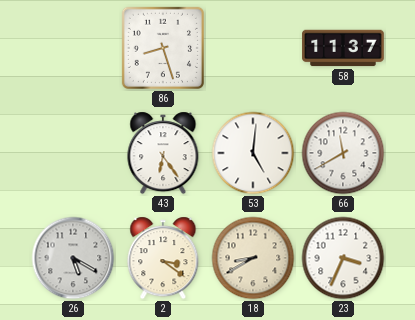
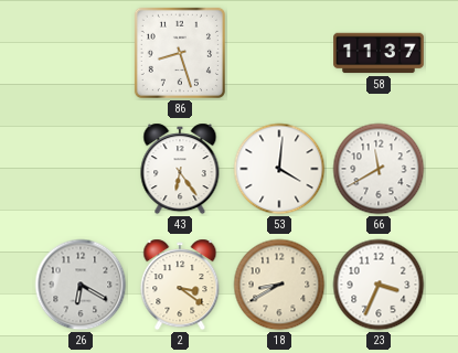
53: 5:01 -> 4:01 (279, 169)
26: 5:20 -> 6:20 (81, 285)
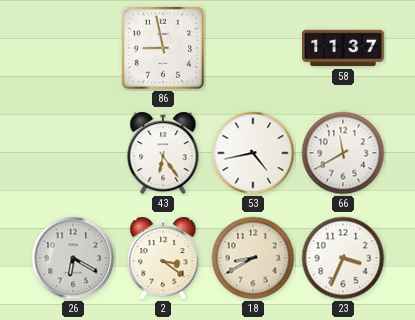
86: 8:27 -> 8:58 (163, 48)
53: 4:01 -> 4:43 (253, 153)
